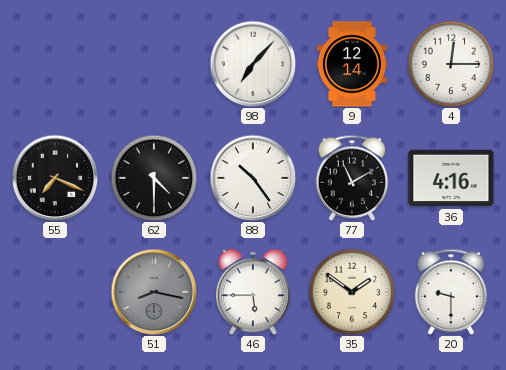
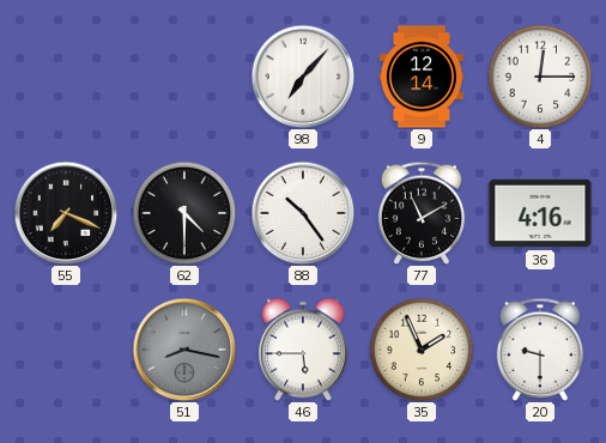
35: 1:51 -> 1:56 (422, 350)
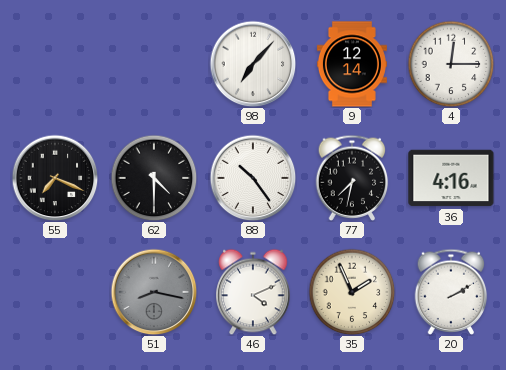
77: 11:10 -> 7:32 (352, 178)
46: 5:45 -> 4:11 (253, 292)
20: 9:30 -> 2:10 (451, 292)
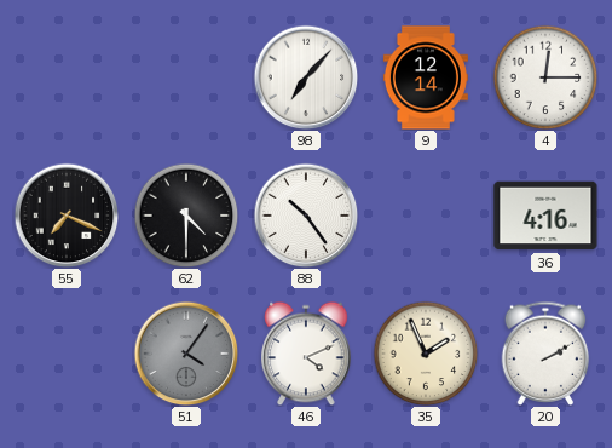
77: 7:32 -> none (352, 178)
51: 8:17 -> 4:06 (186, 354)
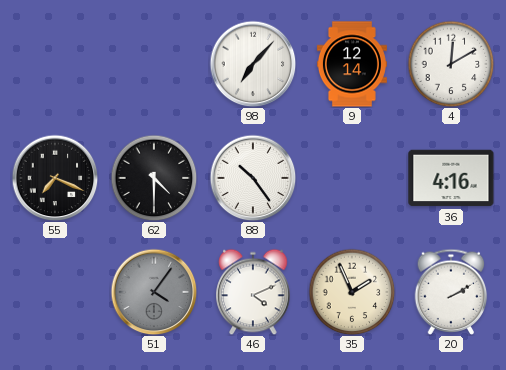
4: 12:15 -> 12:10 (451, 64)
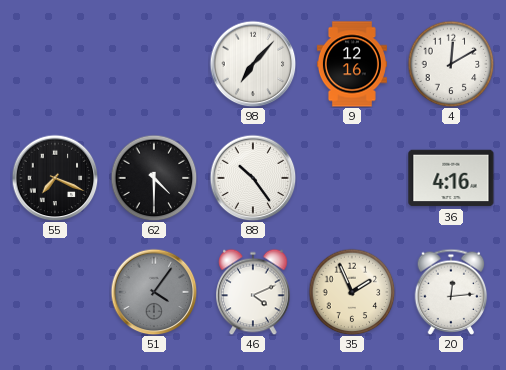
9: 12:14 -> 12:16 (352, 64)
20: 2:10 -> 12:14 (451, 292)
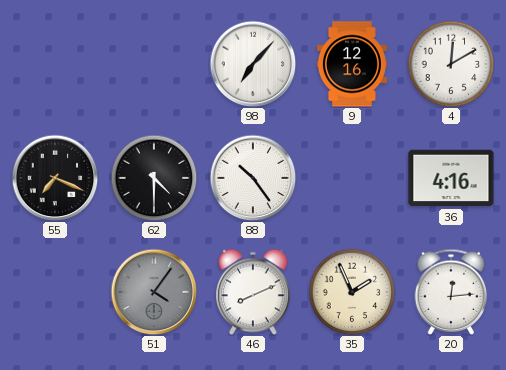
46: 4:11 -> 8:11 (253, 292)
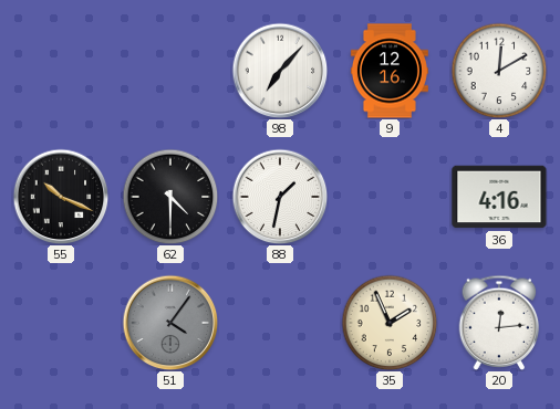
55: 7:19 -> 10:19 (61, 197)
88: 10:24 -> 1:32 (280, 197)
46: 8:11 -> none (253, 292)
